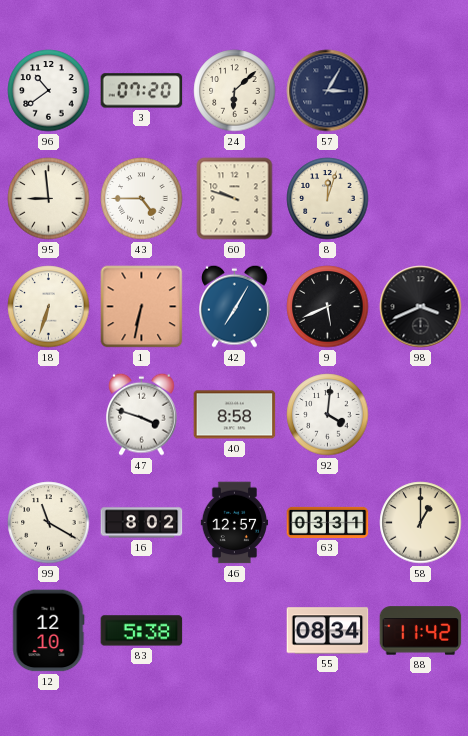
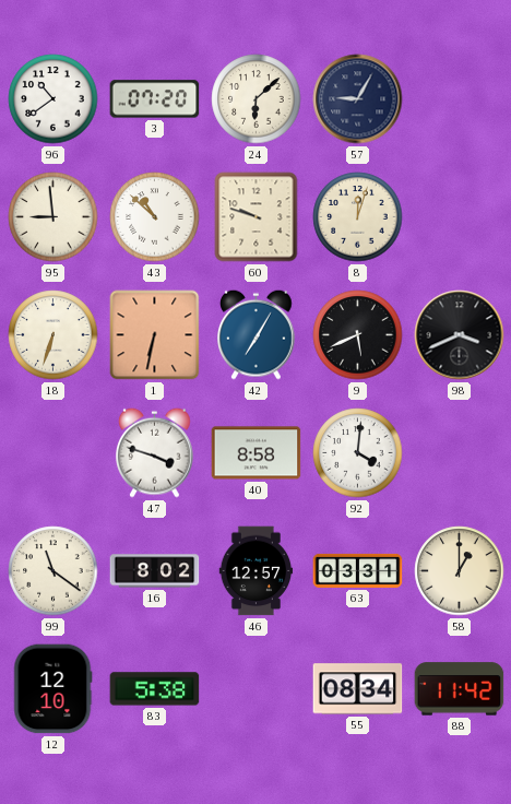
57: 3:05 -> 9:05 (358, 99)
43: 4:45 -> 10:52 (155, 217)
99: 11:20 -> 11:21 (54, 571)
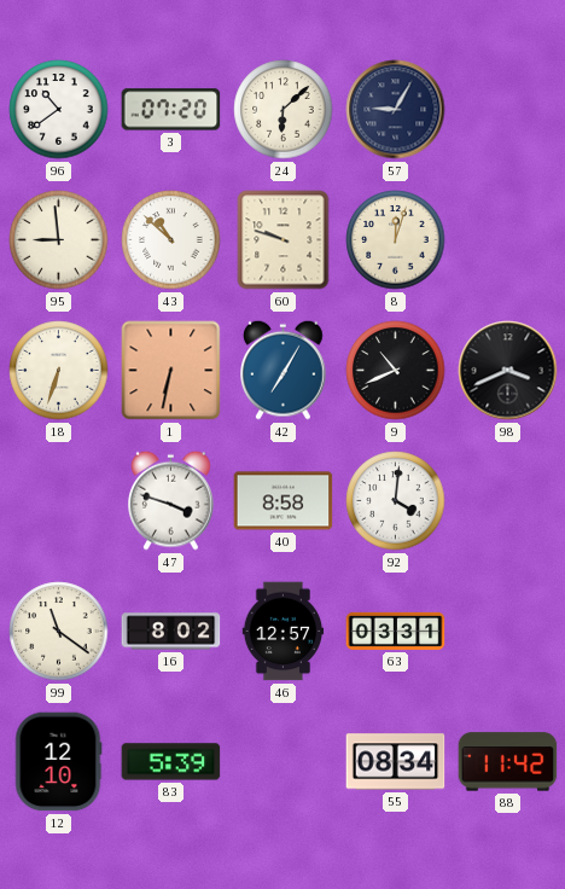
9: 5:41 -> 10:41 (396, 371)
58: 1:00 -> none (460, 571)
83: 5:38 -> 5:39 (171, 762)
